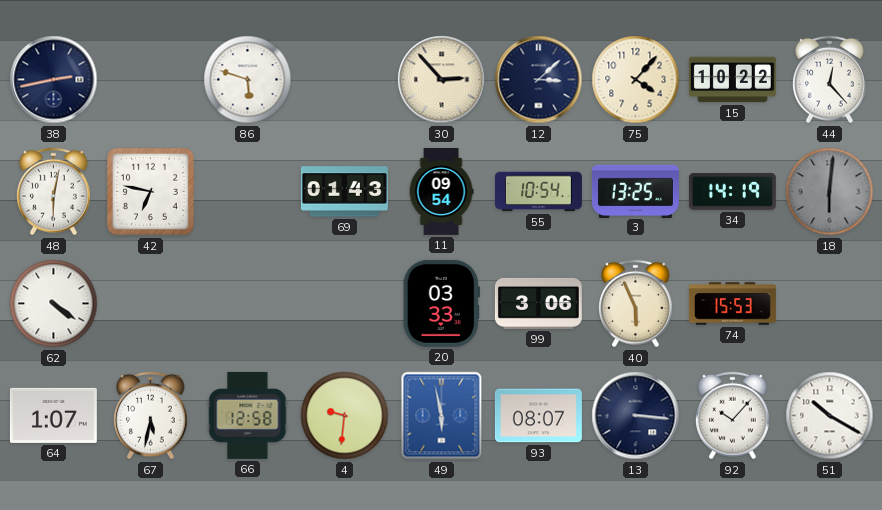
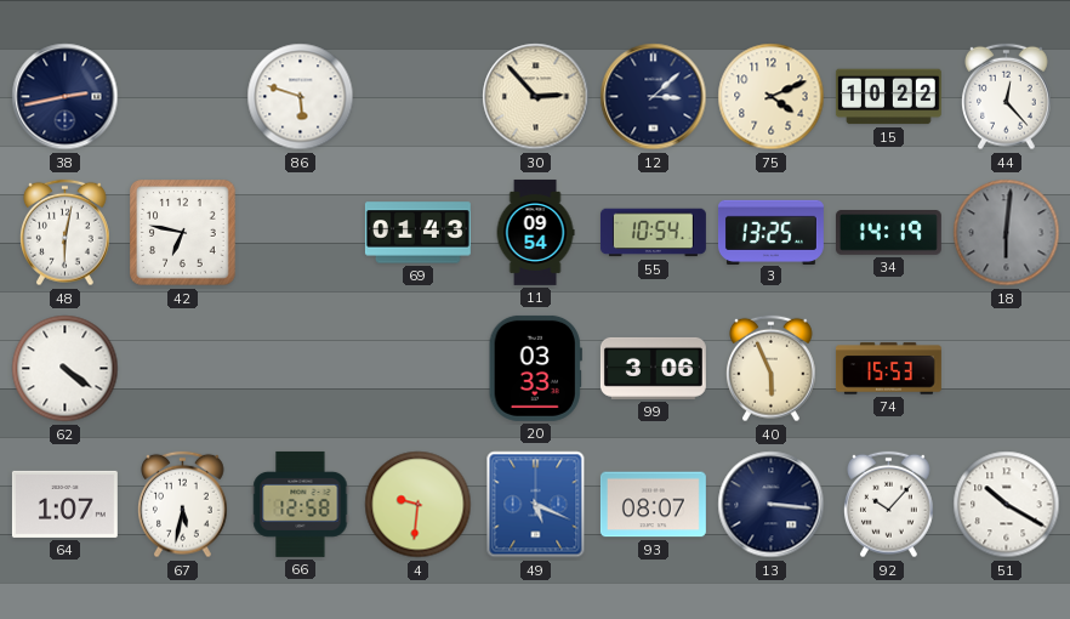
75: 4:07 -> 4:11 (772, 97)
49: 5:58 -> 5:19 (536, 505)
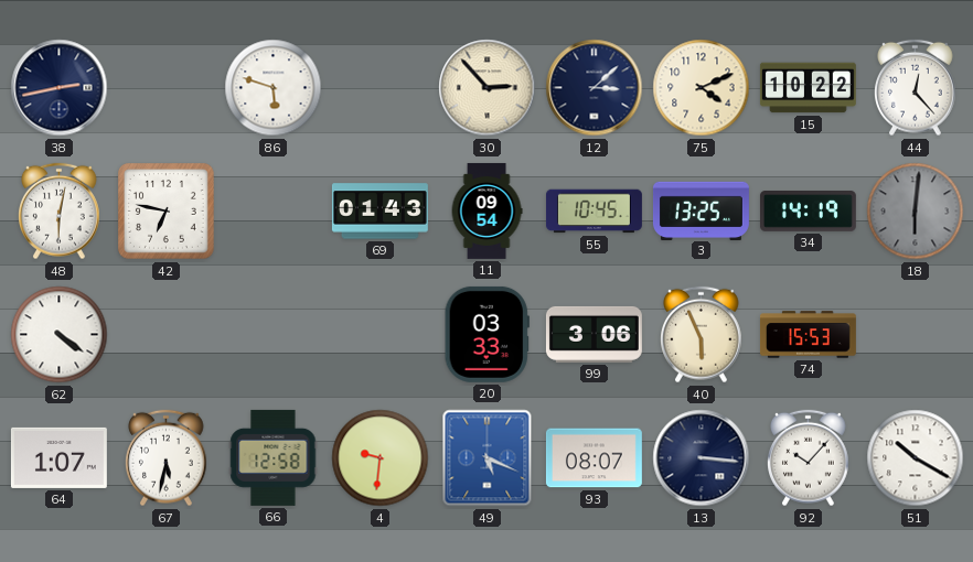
55: 10:54 -> 10:45 (594, 212)
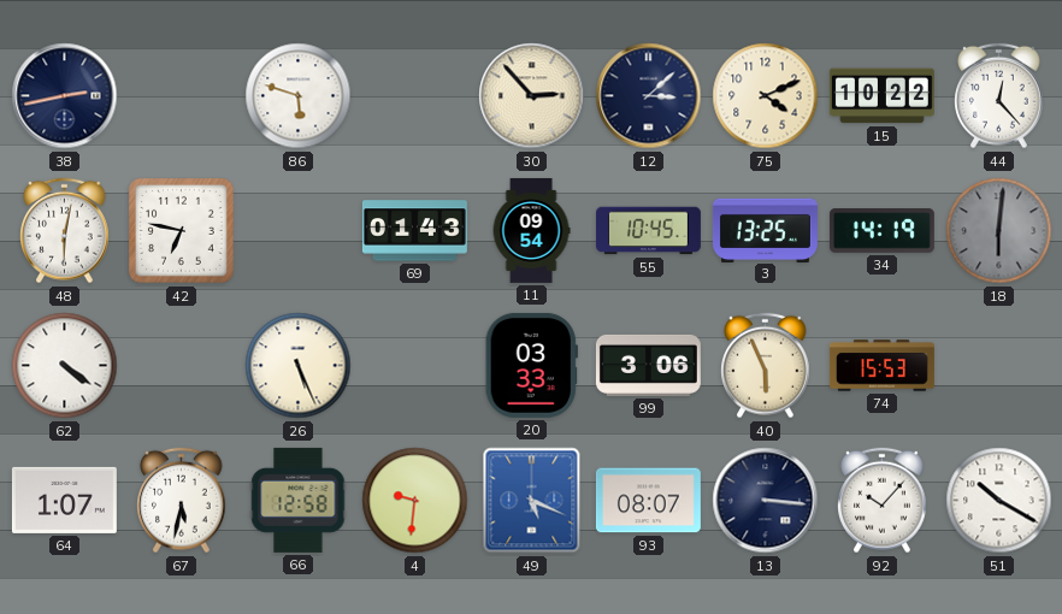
26: none -> 5:26 (299, 366)
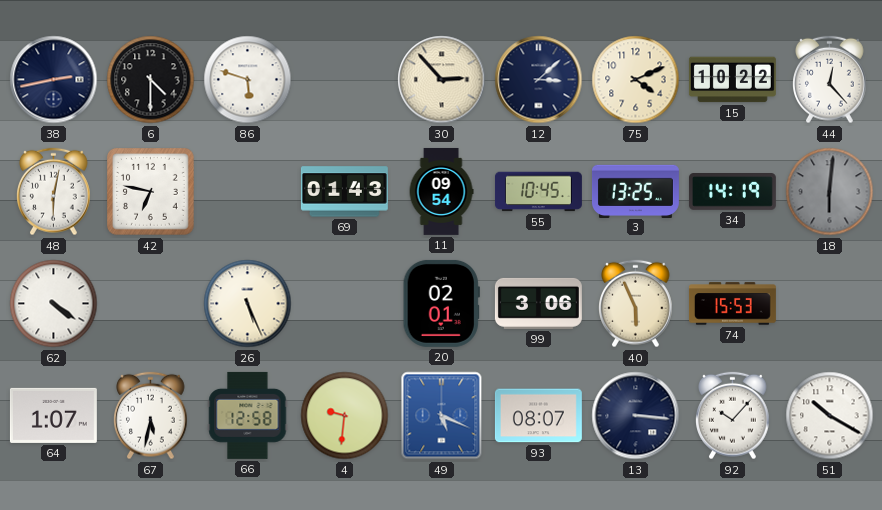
6: none -> 4:30 (151, 80)
20: 03:33 -> 02:01 (441, 303)
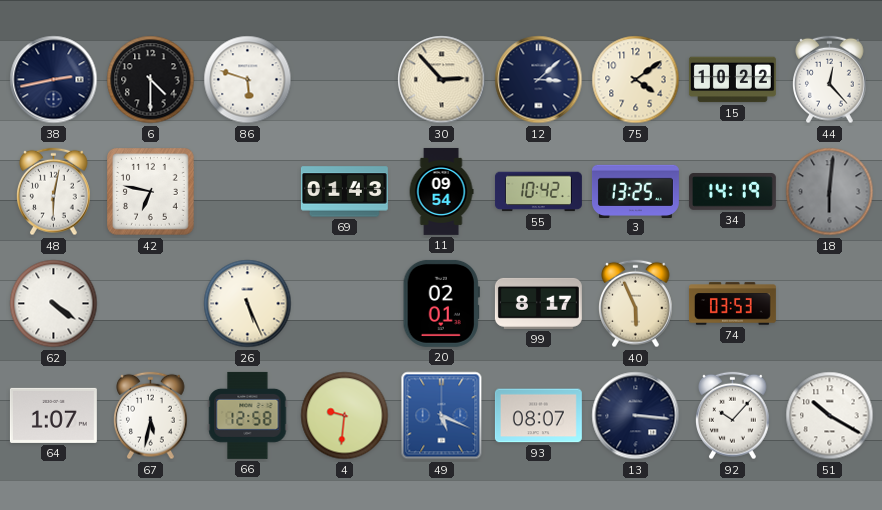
75: 4:11 -> 4:09 (636, 80)
55: 10:45 -> 10:42 (538, 192)
99: 3:06 -> 8:17 (538, 303)
74: 15:53 -> 03:53 (732, 304)
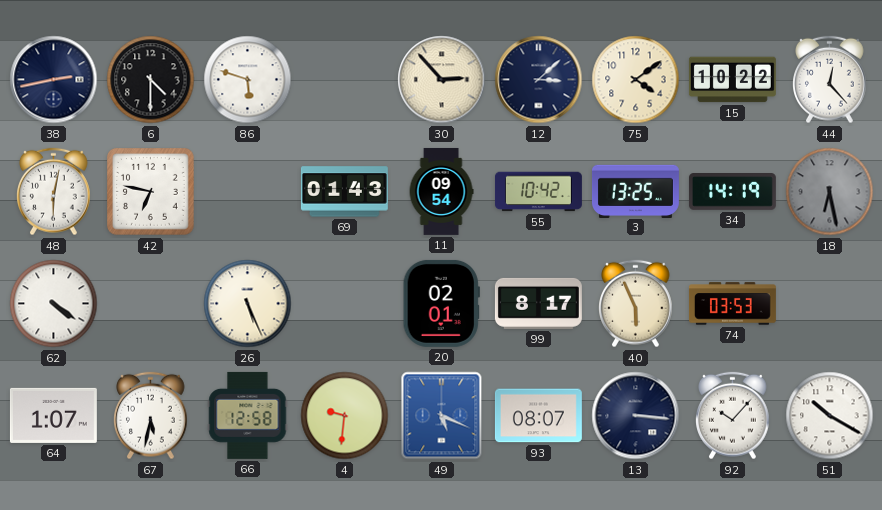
18: 6:01 -> 6:28 (830, 192)
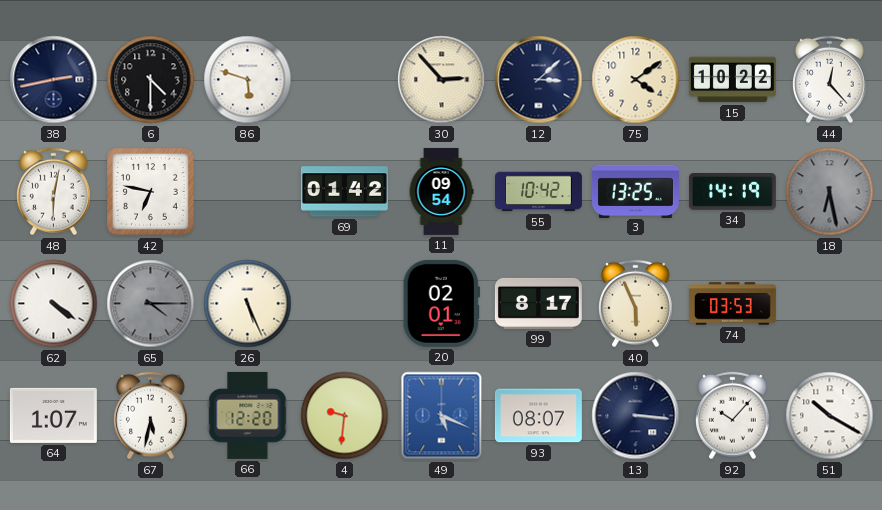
69: 01:43 -> 01:42 (344, 192)
65: none -> 4:15 (151, 304)
66: 12:58 -> 12:20 (248, 415)
